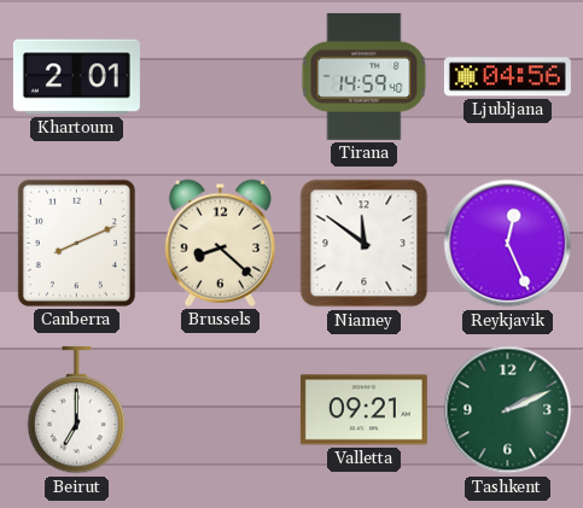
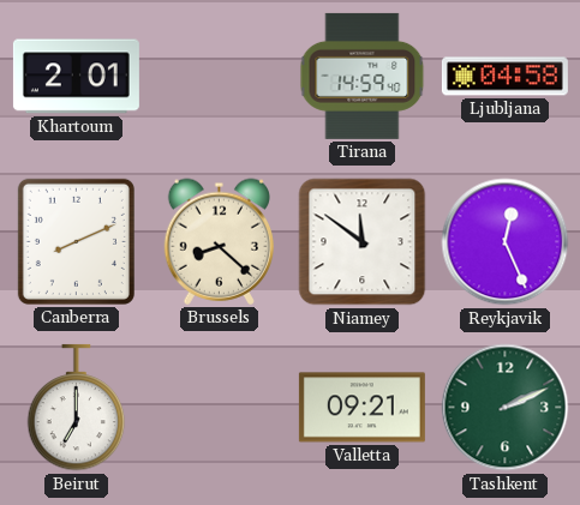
Ljubljana: 04:56 -> 04:58 (504, 77)
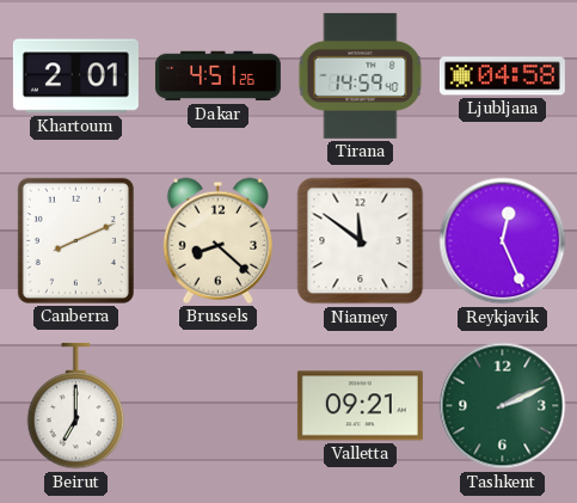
Dakar: none -> 4:51 (217, 76)
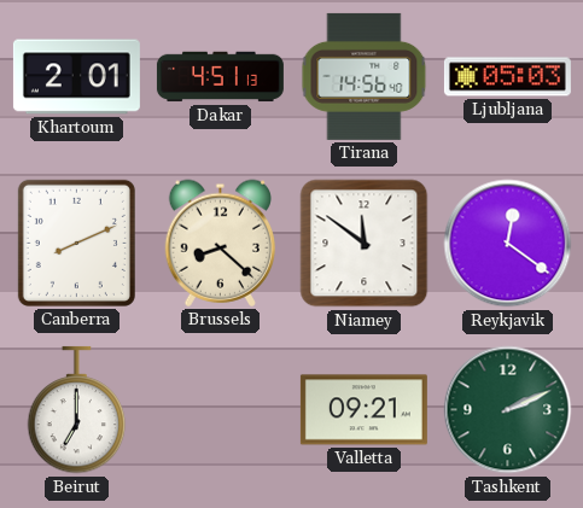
Dakar: 4:51:26 -> 4:51:13 (220, 77)
Tirana: 14:59 -> 14:56 (365, 76)
Ljubljana: 04:58 -> 05:03 (507, 77)
Reykjavik: 12:26 -> 12:21 (508, 244)
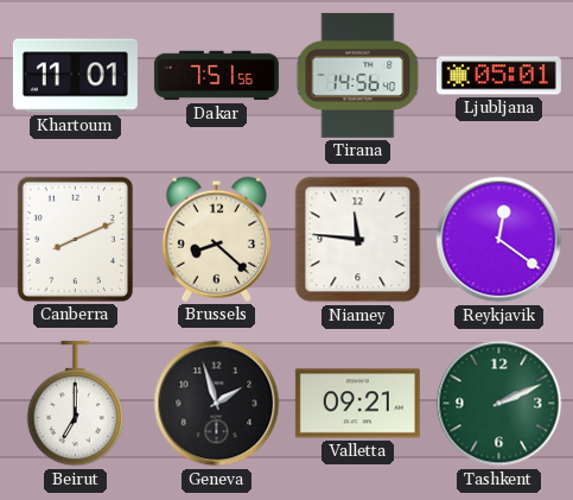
Khartoum: 2:01 -> 11:01 (75, 76)
Dakar: 4:51 -> 7:51 (216, 76)
Ljubljana: 05:03 -> 05:01 (498, 76)
Niamey: 11:51 -> 11:46 (358, 240)
Geneva: none -> 1:57 (217, 404)
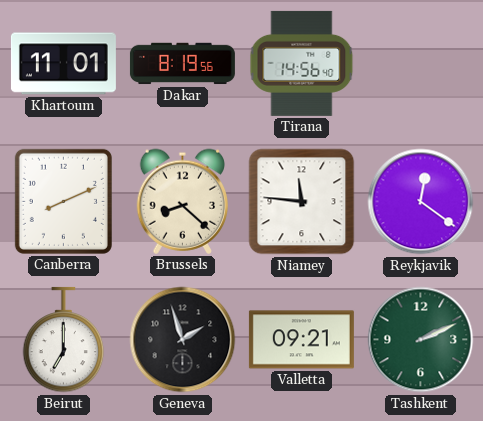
Dakar: 7:51 -> 8:19 (182, 64)
Ljubljana: 05:01 -> none (498, 76)
